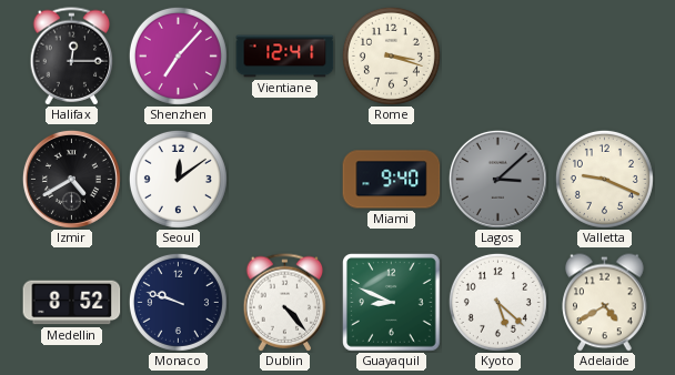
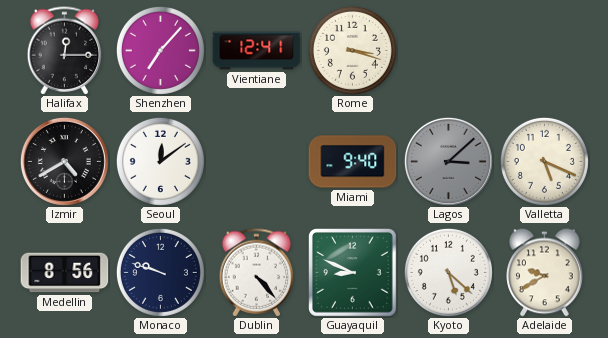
Valletta: 9:19 -> 5:19 (544, 161)
Medellin: 8:52 -> 8:56 (65, 273)
Adelaide: 4:40 -> 9:40 (545, 273)
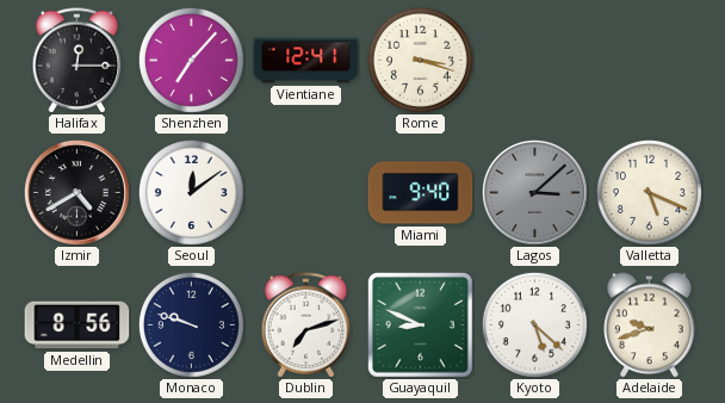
Dublin: 4:23 -> 7:12 (306, 325)
Adelaide: 9:40 -> 9:42 (650, 325)
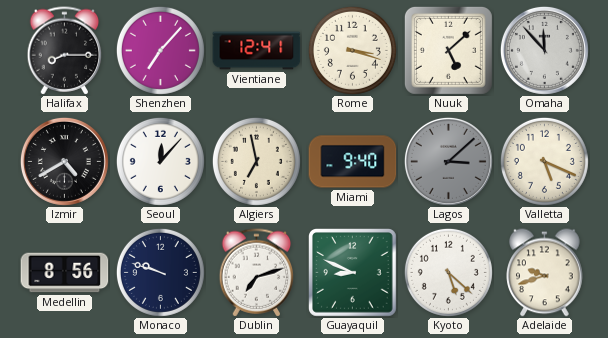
Halifax: 12:15 -> 8:15 (65, 51)
Nuuk: none -> 5:08 (448, 50)
Omaha: none -> 11:53 (544, 50)
Seoul: 12:09 -> 12:07 (160, 161)
Algiers: none -> 6:58 (256, 161)
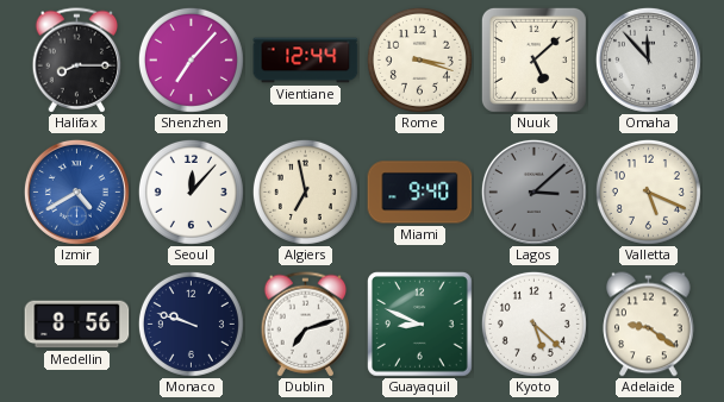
Vientiane: 12:41 -> 12:44 (306, 61)
Izmir dial: black -> blue (76, 191)
Adelaide: 9:42 -> 9:21 (649, 325)
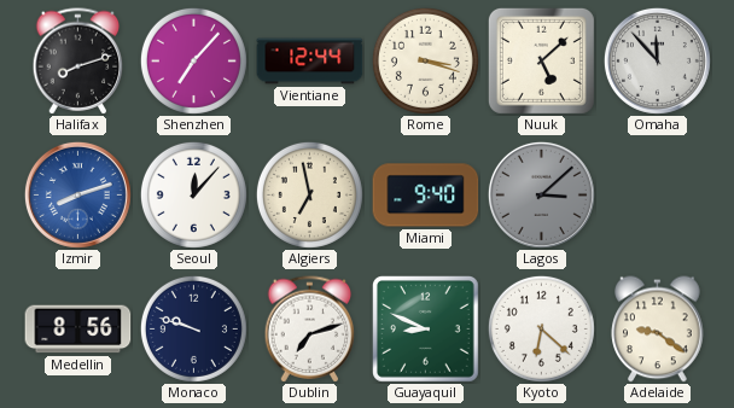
Halifax: 8:15 -> 8:12 (78, 62)
Izmir: 4:40 -> 8:12 (77, 194)
Valletta: 5:19 -> none (648, 191)
Kyoto: 5:22 -> 6:22 (541, 328)
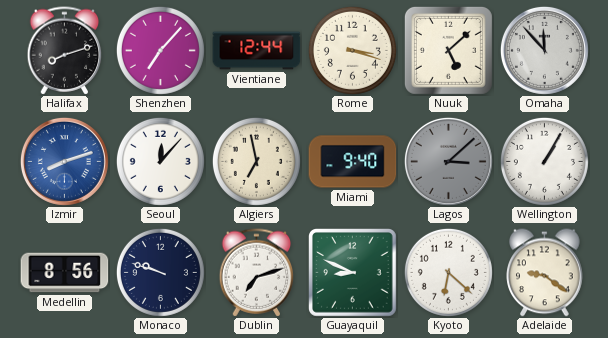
Wellington: none -> 1:05 (544, 161)
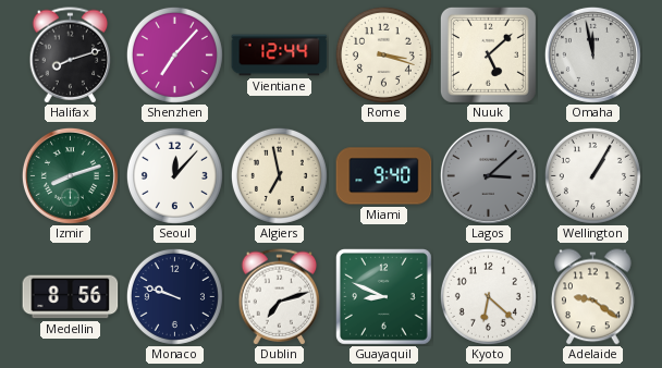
Omaha: 11:53 -> 11:58 (592, 54)
Izmir dial: blue -> green (70, 175)
